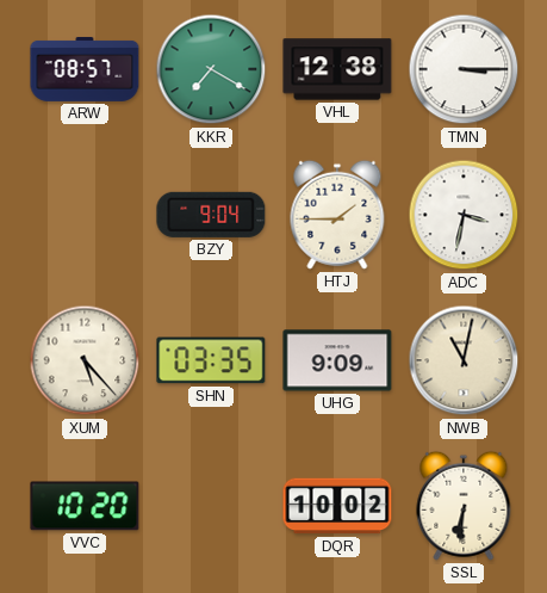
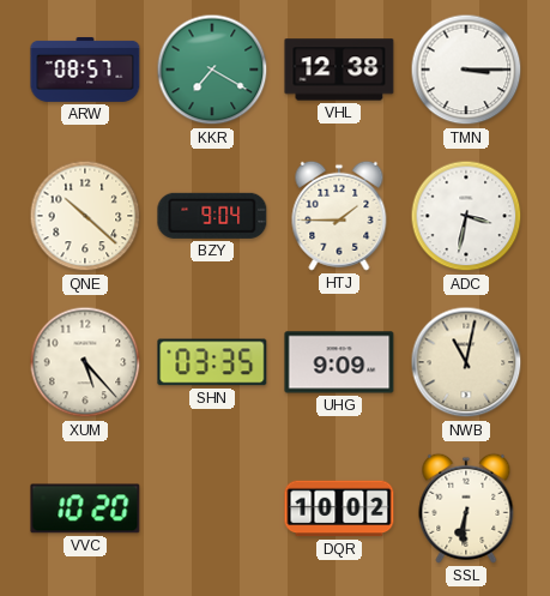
QNE: none -> 10:22 (85, 216)
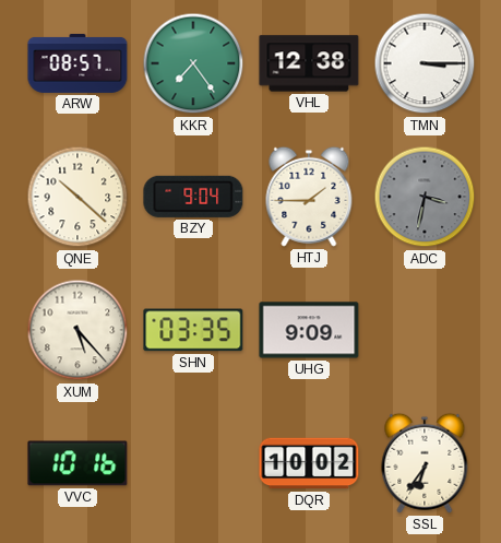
KKR: 7:20 -> 7:24 (193, 63)
ADC dial: white -> grey (425, 197)
NWB: 11:02 -> none (466, 362)
VVC: 10:20 -> 10:16 (77, 463)
SSL: 6:31 -> 6:36 (425, 463)
